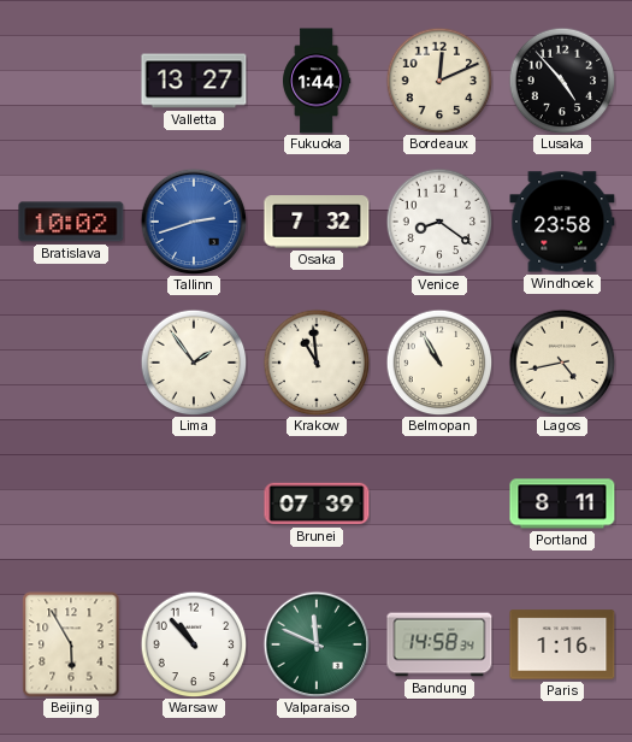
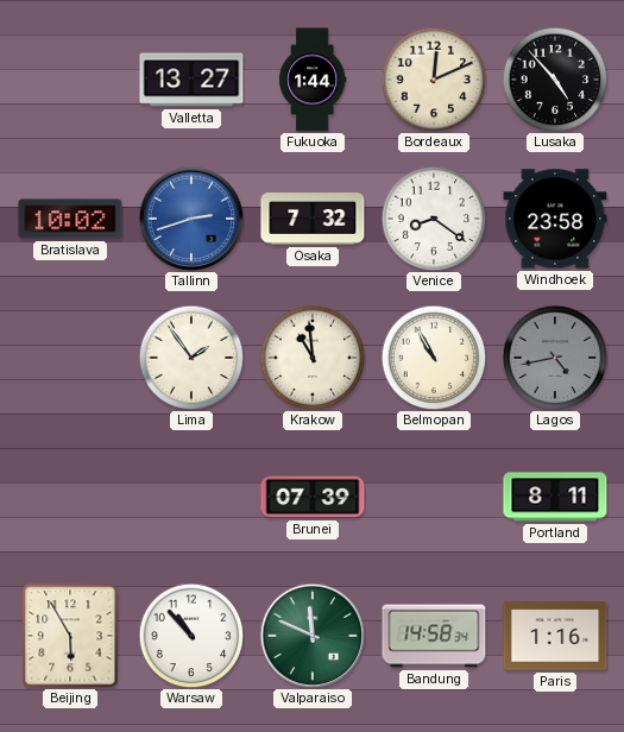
Lagos dial: cream -> grey (555, 358)
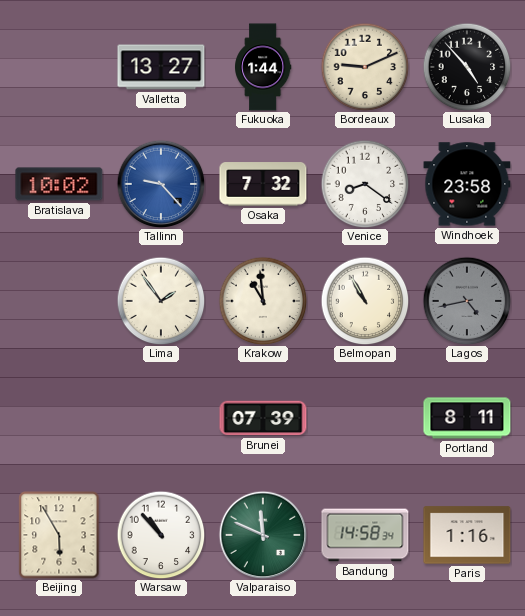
Bordeaux: 12:11 -> 9:11 (365, 67)
Tallinn: 2:42 -> 9:23 (161, 184)
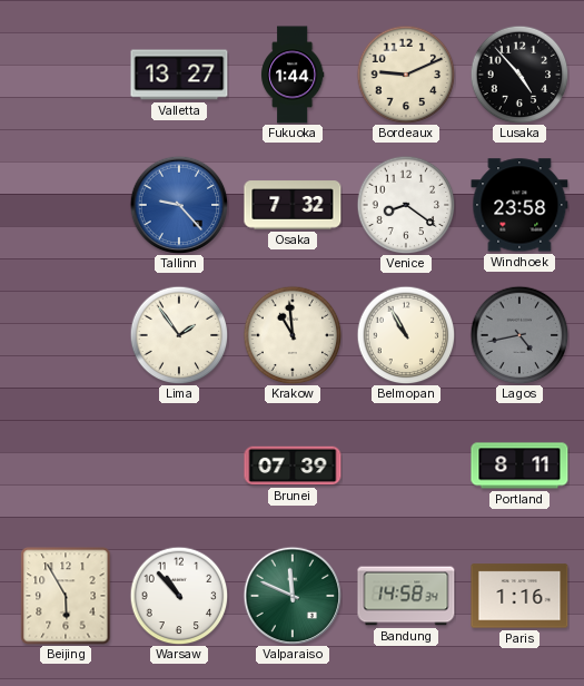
Bratislava: 10:02 -> none (59, 184)
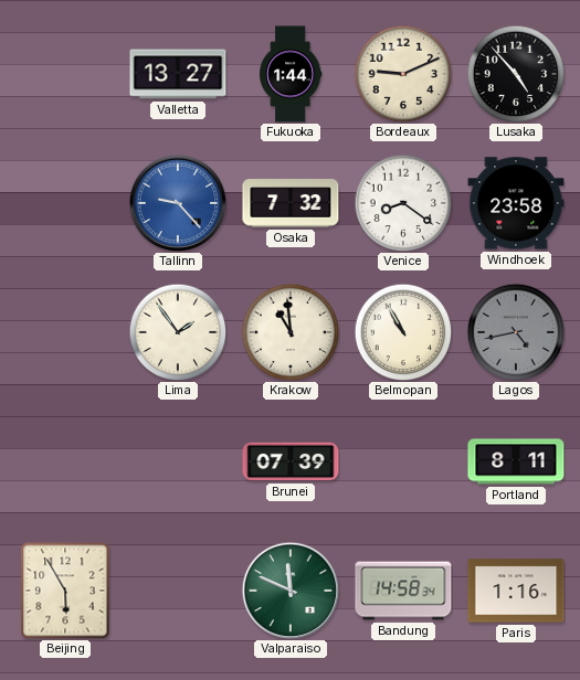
Warsaw: 10:53 -> none (179, 596)
